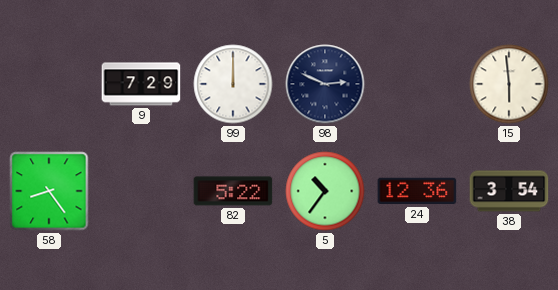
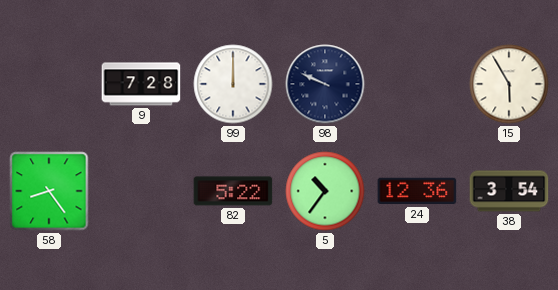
9: 7:29 -> 7:28 (141, 84)
98: 2:49 -> 9:49 (325, 84)
15: 5:59 -> 5:55 (509, 84)
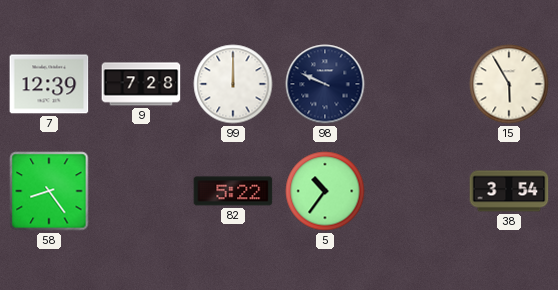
7: none -> 12:39 (49, 84)
24: 12:36 -> none (417, 191)
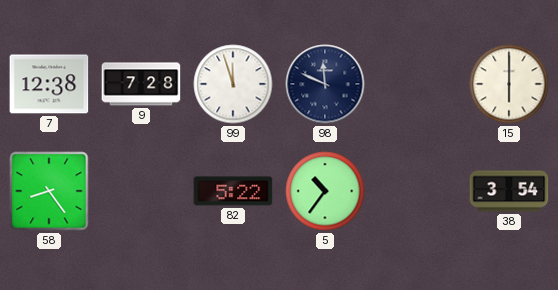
7: 12:39 -> 12:38 (49, 84)
99: 12:00 -> 11:57 (233, 84)
98: 9:49 -> 11:49 (325, 84)
15: 5:55 -> 6:00 (509, 84)
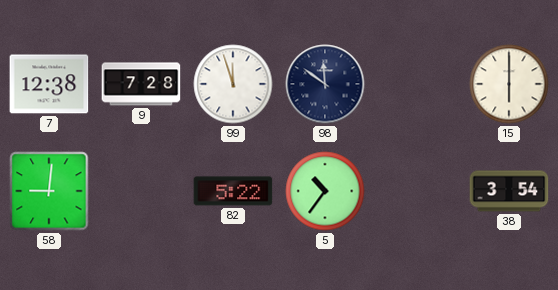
98: 11:49 -> 11:51 (325, 84)
58: 8:24 -> 9:01 (49, 191)
